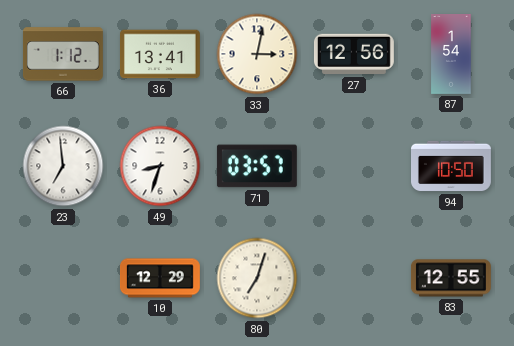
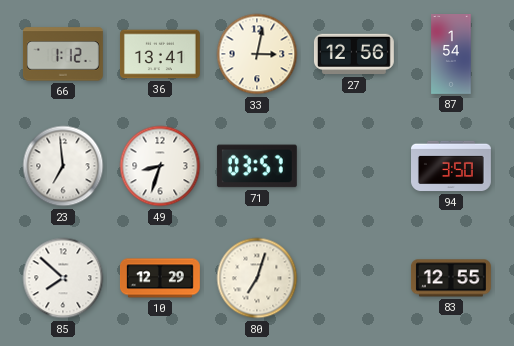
94: 10:50 -> 3:50 (452, 166)
85: none -> 7:52 (63, 278)
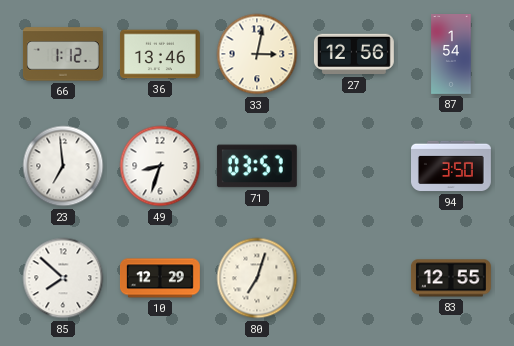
36: 13:41 -> 13:46 (160, 54)
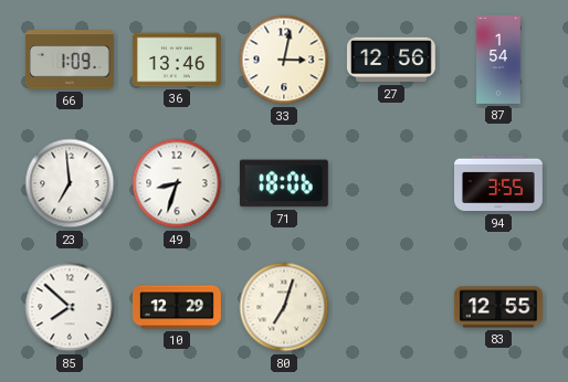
66: 1:12 -> 1:09 (70, 60)
71: 03:57 -> 18:06 (284, 183)
94: 3:50 -> 3:55 (499, 183)
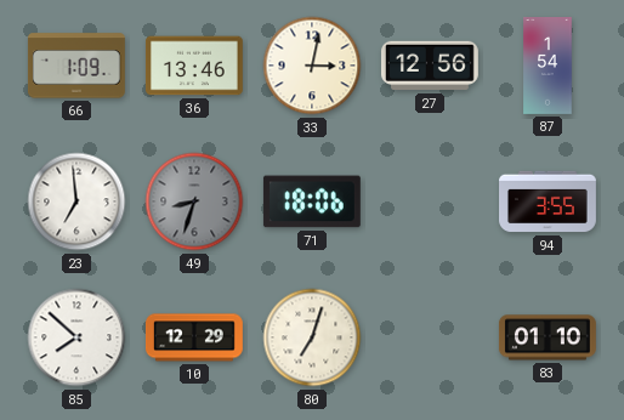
49 dial: white -> grey (194, 202)
83: 12:55 -> 01:10 (548, 337)
